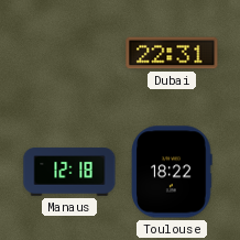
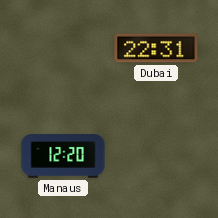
Manaus: 12:18 -> 12:20 (63, 156)
Toulouse: 18:22 -> none (172, 172)
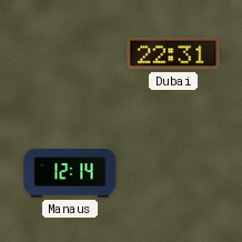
Manaus: 12:20 -> 12:14 (70, 173)
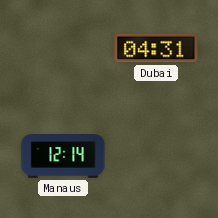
Dubai: 22:31 -> 04:31 (156, 48)
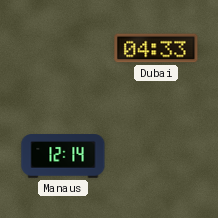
Dubai: 04:31 -> 04:33 (156, 48)
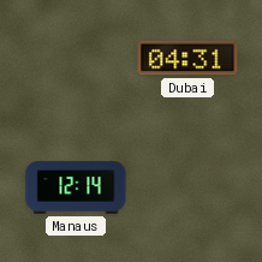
Dubai: 04:33 -> 04:31 (187, 58)
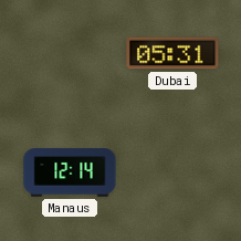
Dubai: 04:31 -> 05:31 (172, 53)
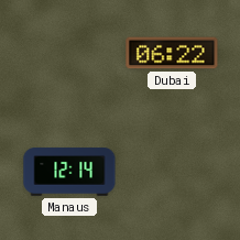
Dubai: 05:31 -> 06:22 (172, 53)
